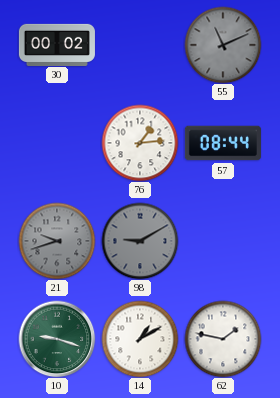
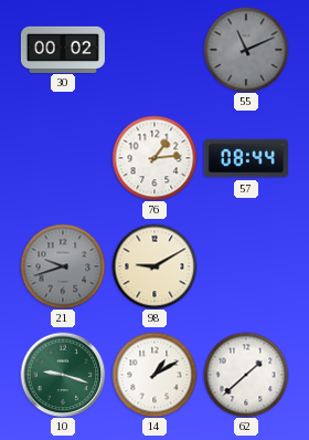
98 dial: grey -> cream (154, 266)
62: 1:47 -> 1:38 (246, 375)
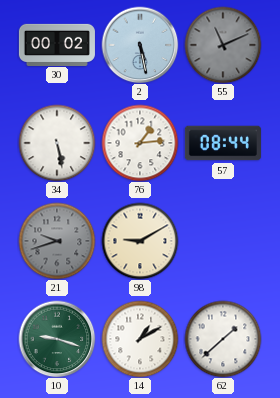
2: none -> 5:28 (140, 45)
34: none -> 5:28 (57, 143)
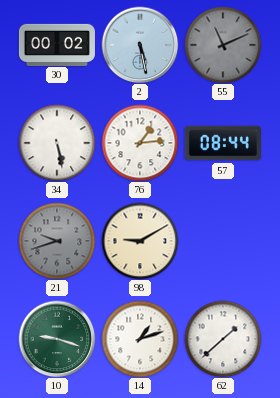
14: 1:10 -> 1:12 (140, 339)
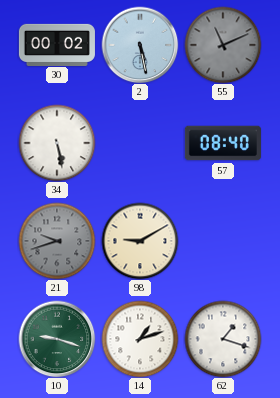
76: 1:14 -> none (140, 143)
57: 08:44 -> 08:40 (223, 143)
62: 1:38 -> 1:18 (223, 339)
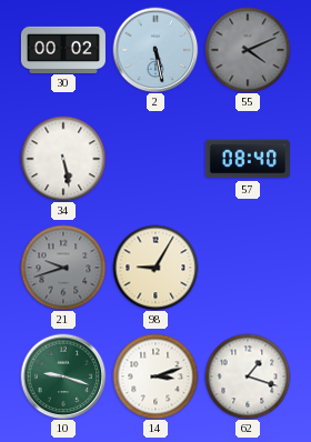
55: 11:11 -> 4:11 (248, 50)
98: 9:10 -> 9:05 (155, 268)
14: 1:12 -> 3:12 (155, 376)
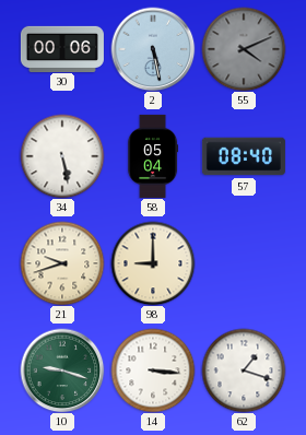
30: 00:02 -> 00:06 (62, 48)
58: none -> 05:04 (153, 156)
21 dial: grey -> cream (62, 263)
98: 9:05 -> 9:00 (153, 263)
14: 3:12 -> 3:16 (153, 371)
